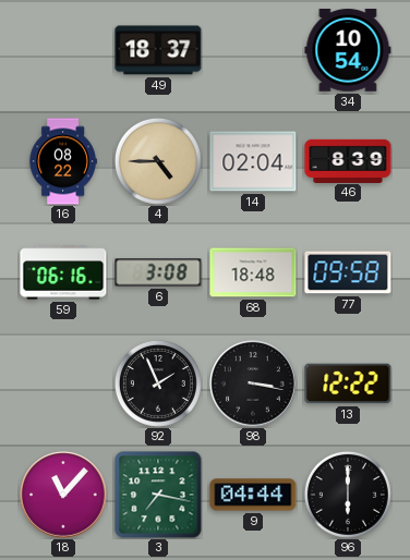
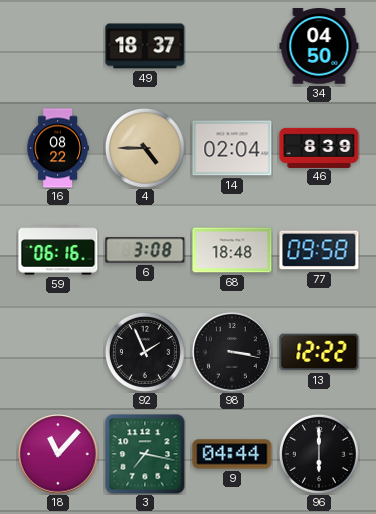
34: 10:54 -> 04:50 (319, 46)
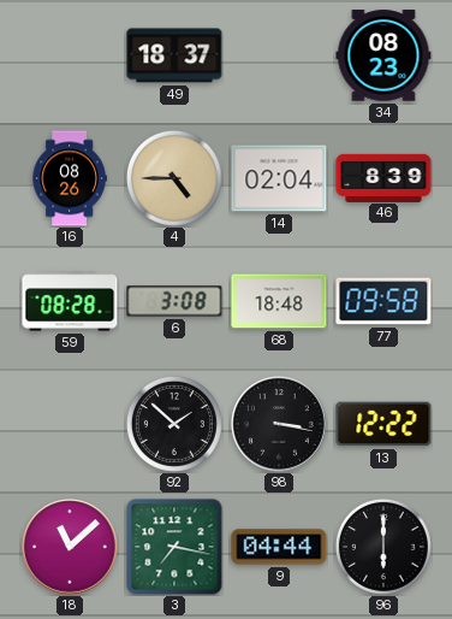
34: 04:50 -> 08:23 (383, 55)
16: 08:22 -> 08:26 (70, 178)
59: 06:16 -> 08:28 (70, 301)
92: 1:56 -> 1:52 (174, 424)
18: 11:07 -> 11:08 (70, 547)
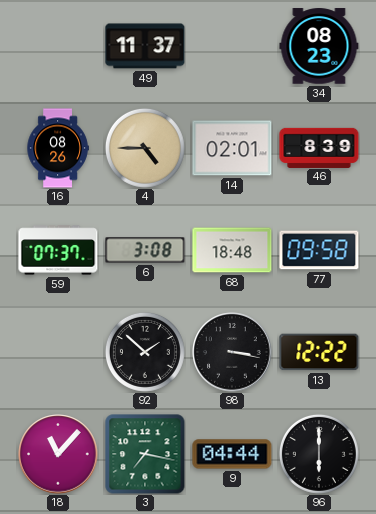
49: 18:37 -> 11:37 (145, 46)
14: 02:04 -> 02:01 (232, 148)
59: 08:28 -> 07:37 (58, 250)
18: 11:08 -> 11:07 (58, 454)
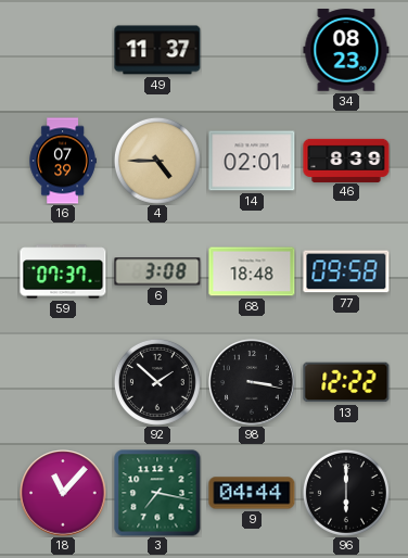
16: 08:26 -> 07:39 (63, 161)
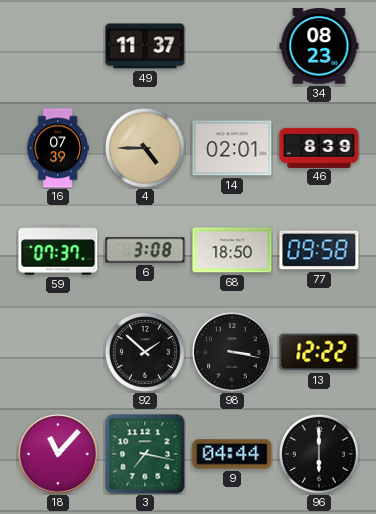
68: 18:48 -> 18:50 (232, 250)
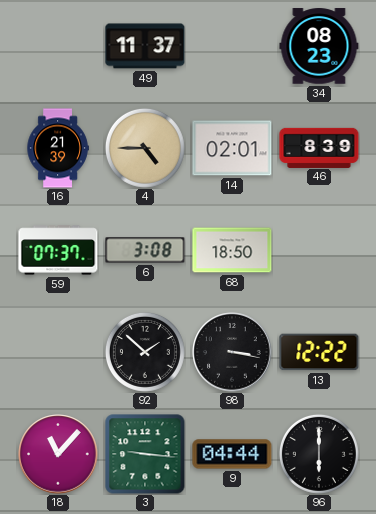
16: 07:39 -> 21:39 (58, 148)
77: 09:58 -> none (319, 250)
3: 7:17 -> 9:16 (145, 454)
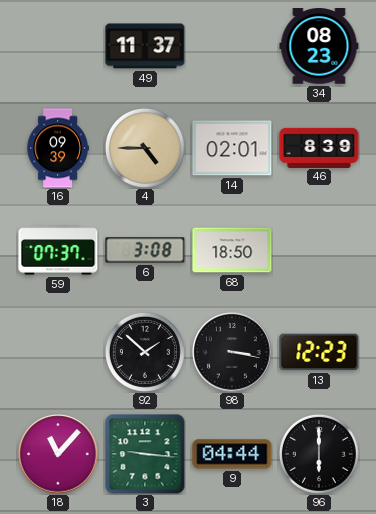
16: 21:39 -> 09:39 (58, 148)
13: 12:22 -> 12:23 (319, 352)
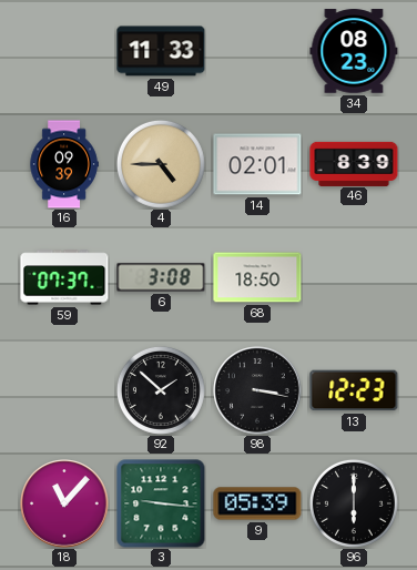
49: 11:37 -> 11:33 (161, 51)
9: 04:44 -> 05:39 (257, 503)
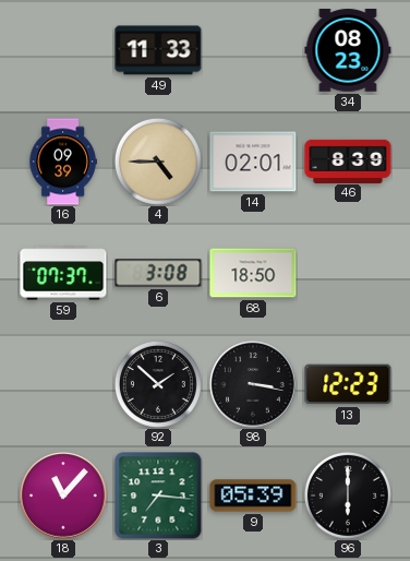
3: 9:16 -> 7:16 (158, 496)
